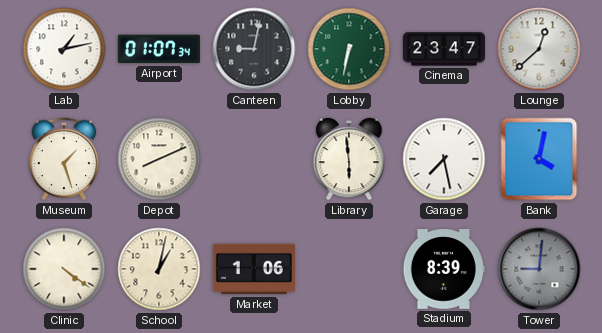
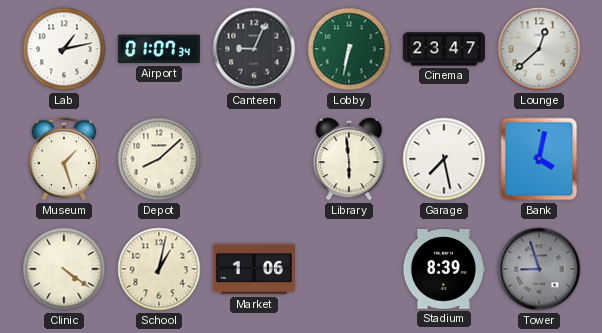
Canteen: 9:02 -> 9:04 (254, 49)
Depot: 8:11 -> 8:08 (159, 159)
Tower: 9:01 -> 8:57 (539, 269)
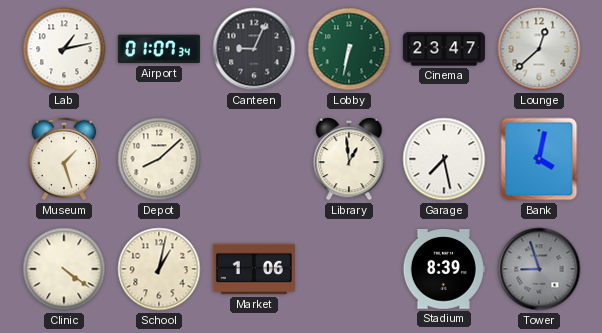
Library: 5:59 -> 12:59 (349, 159)
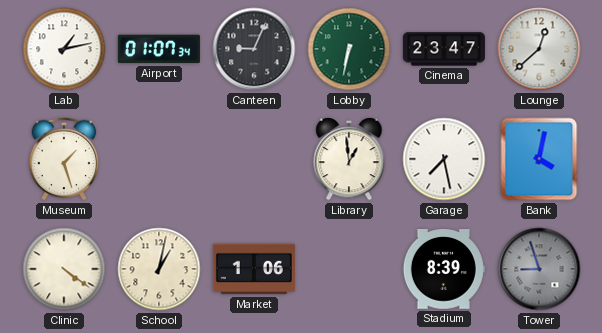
Depot: 8:08 -> none (159, 159)
